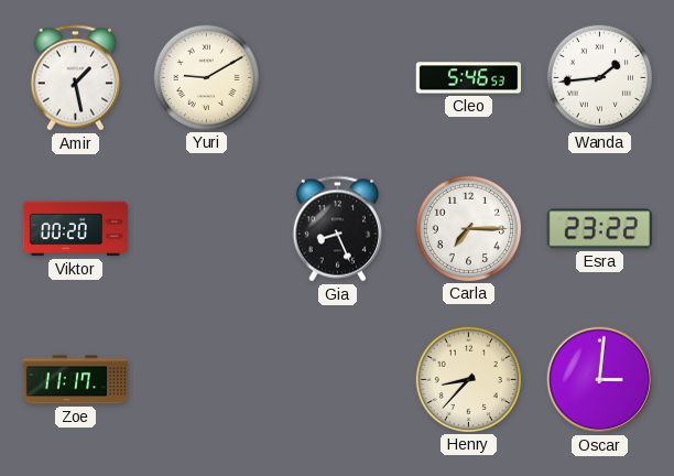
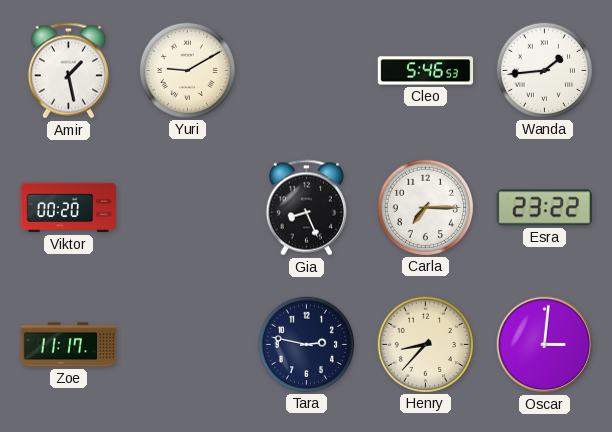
Tara: none -> 2:47 (306, 344)
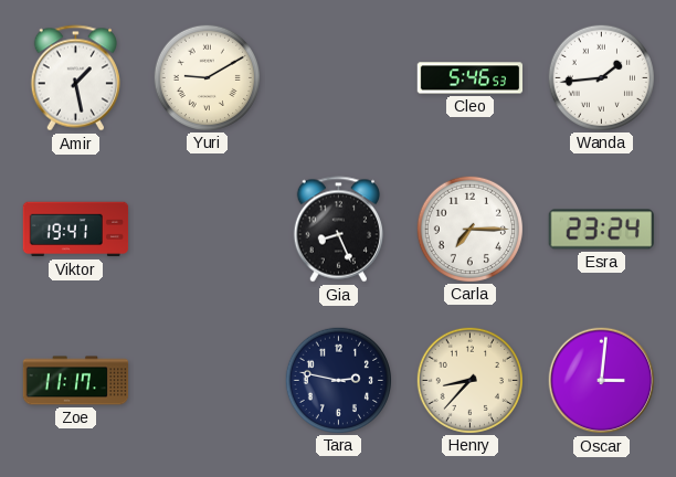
Viktor: 00:20 -> 19:41 (76, 230)
Esra: 23:22 -> 23:24 (601, 230)
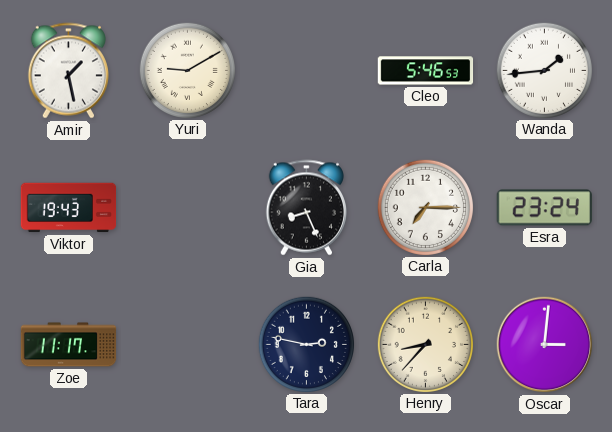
Viktor: 19:41 -> 19:43 (69, 208)
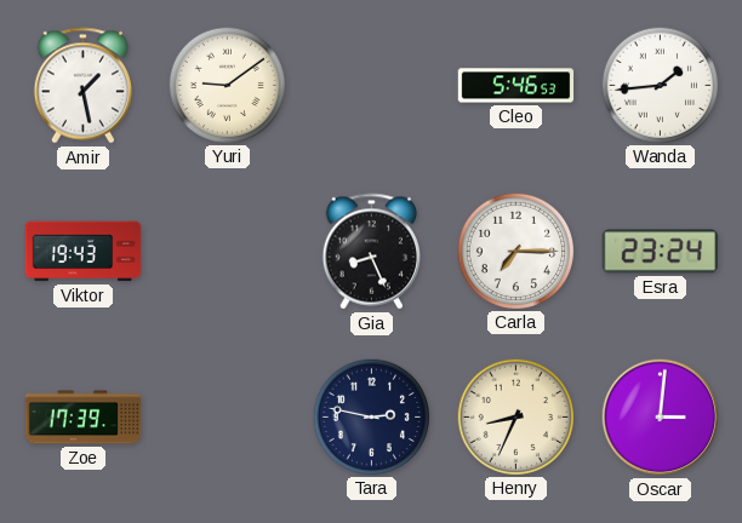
Yuri: 9:10 -> 9:09 (227, 85)
Zoe: 11:17 -> 17:39 (84, 418)
Henry: 8:37 -> 8:34 (515, 416)
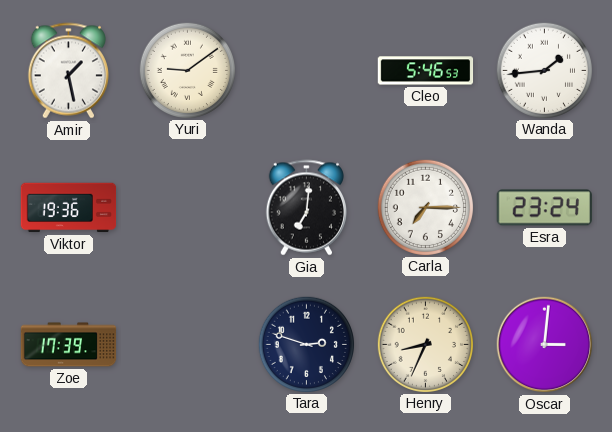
Viktor: 19:43 -> 19:36 (69, 208)
Gia: 8:26 -> 7:01 (306, 208)
Tara: 2:47 -> 2:48 (306, 344)
